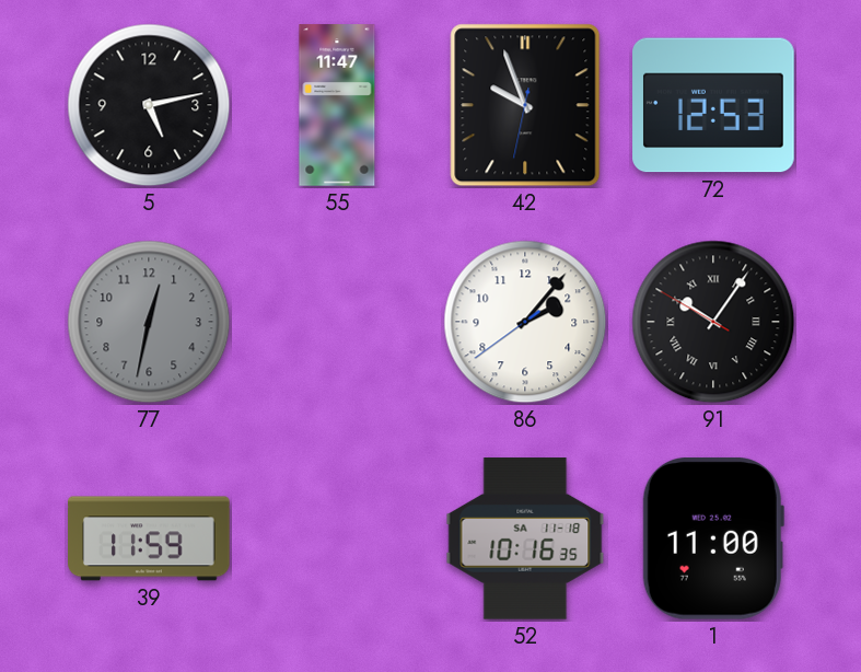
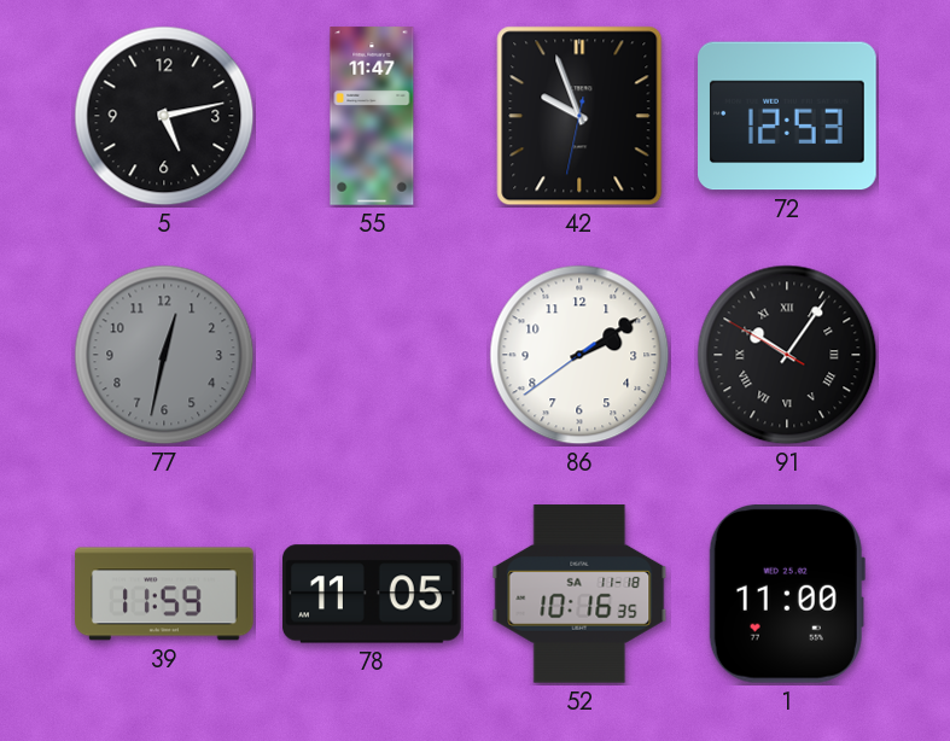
86: 2:06 -> 2:09 (579, 355)
78: none -> 11:05 (372, 594)
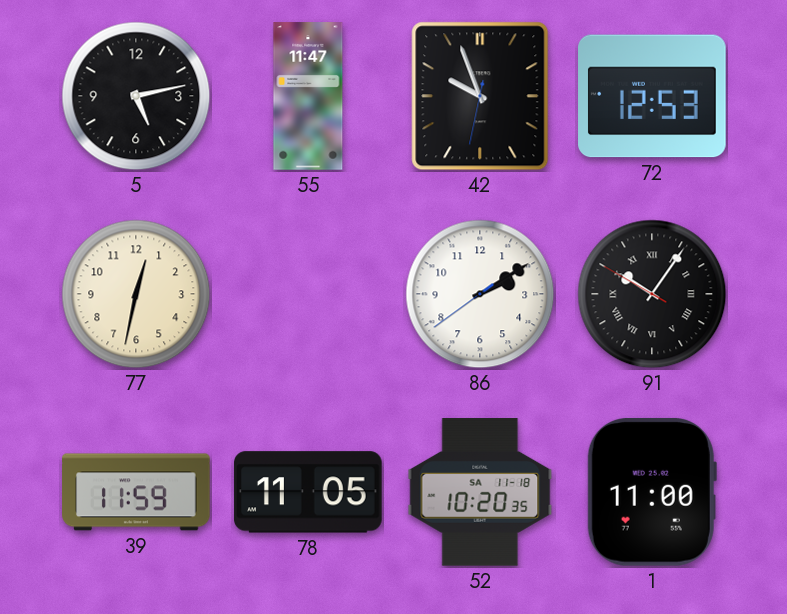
77 dial: grey -> cream (136, 294)
52: 10:16 -> 10:20 (480, 492)
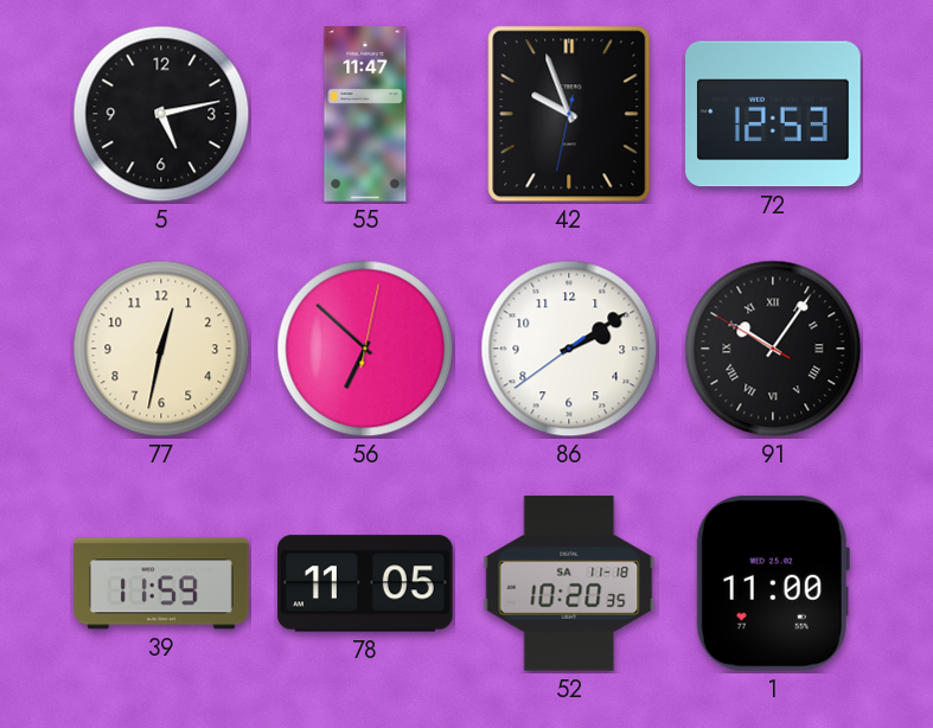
56: none -> 6:52 (365, 349)
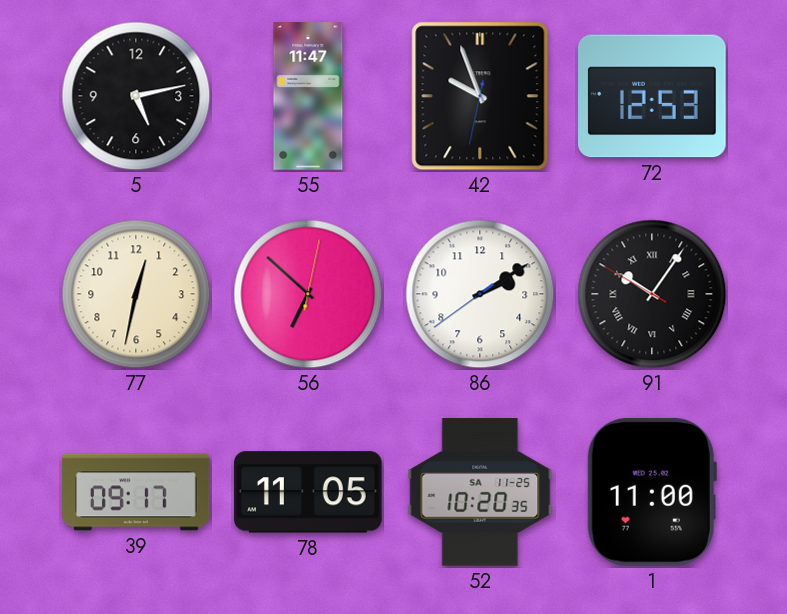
39: 11:59 -> 09:17 (136, 492)
52 date: SA 11-18 -> SA 11-25 (480, 492)
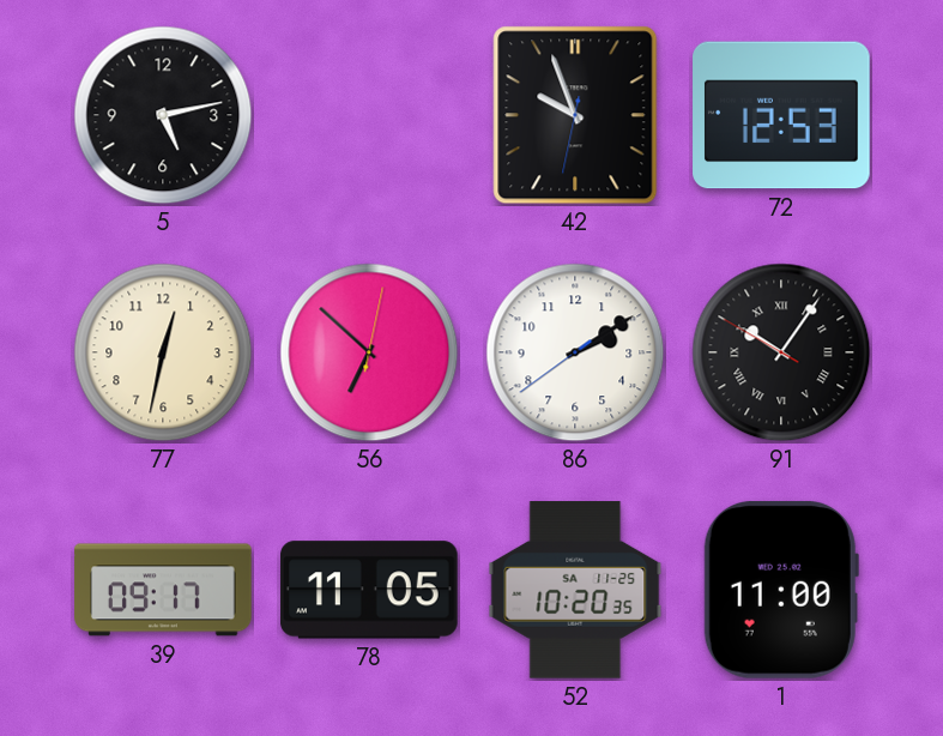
55: 11:47 -> none (308, 96)
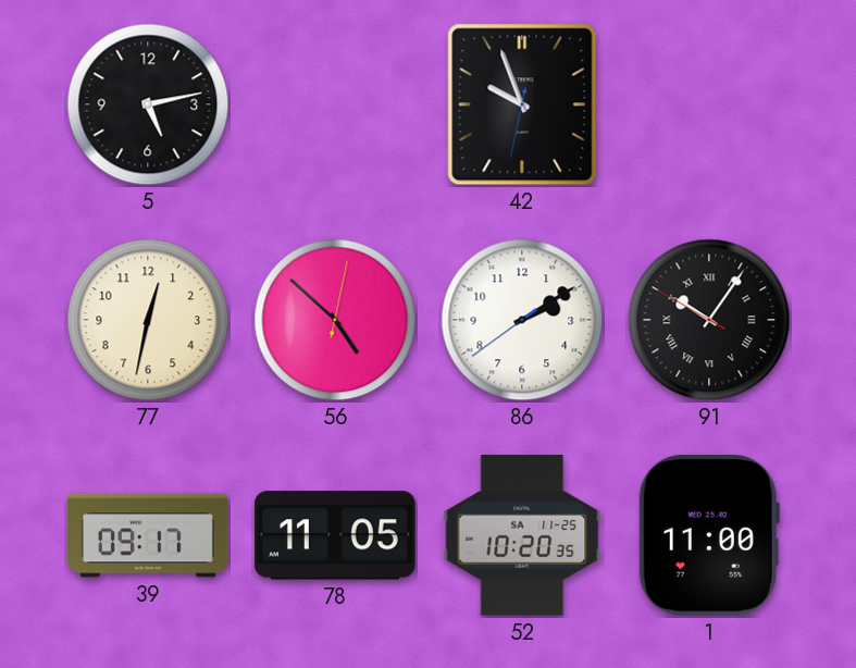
72: 12:53 -> none (781, 115)
56: 6:52 -> 4:52 (335, 320)
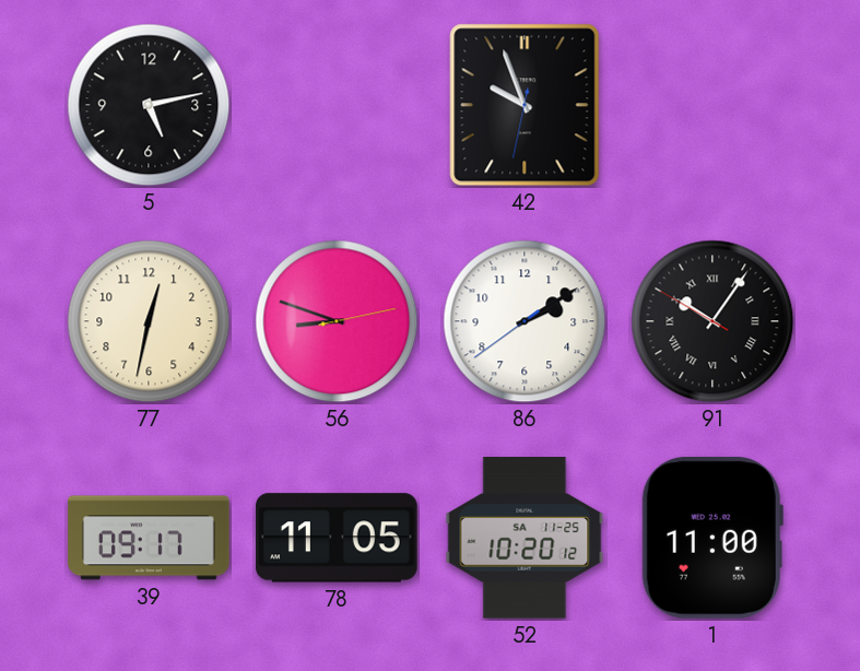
56: 4:52 -> 8:48 (337, 321)
52: 10:20:35 -> 10:20:12 (525, 538)
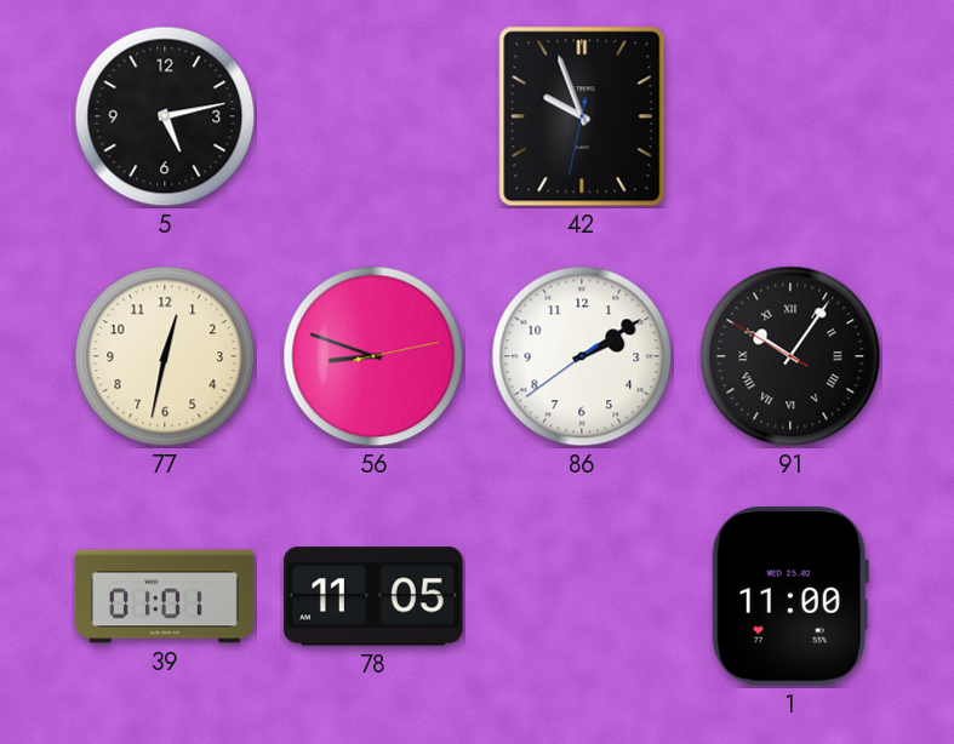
39: 09:17 -> 01:01 (165, 596)
52: 10:20 -> none (525, 538)
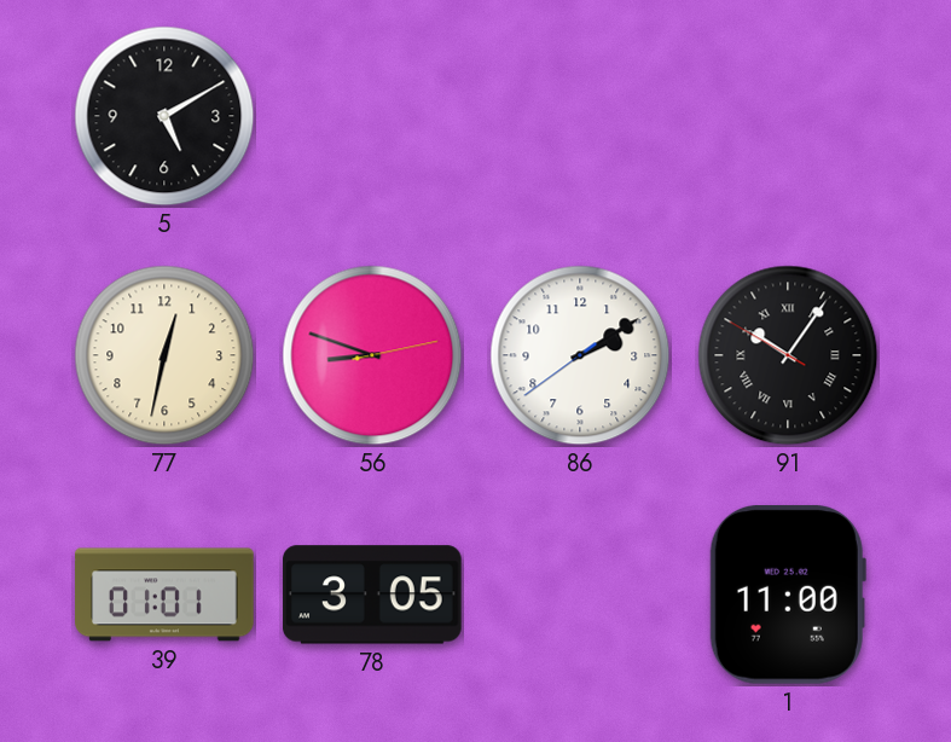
5: 5:13 -> 5:10 (164, 116)
42: 9:56 -> none (582, 116)
78: 11:05 -> 3:05 (372, 595)
